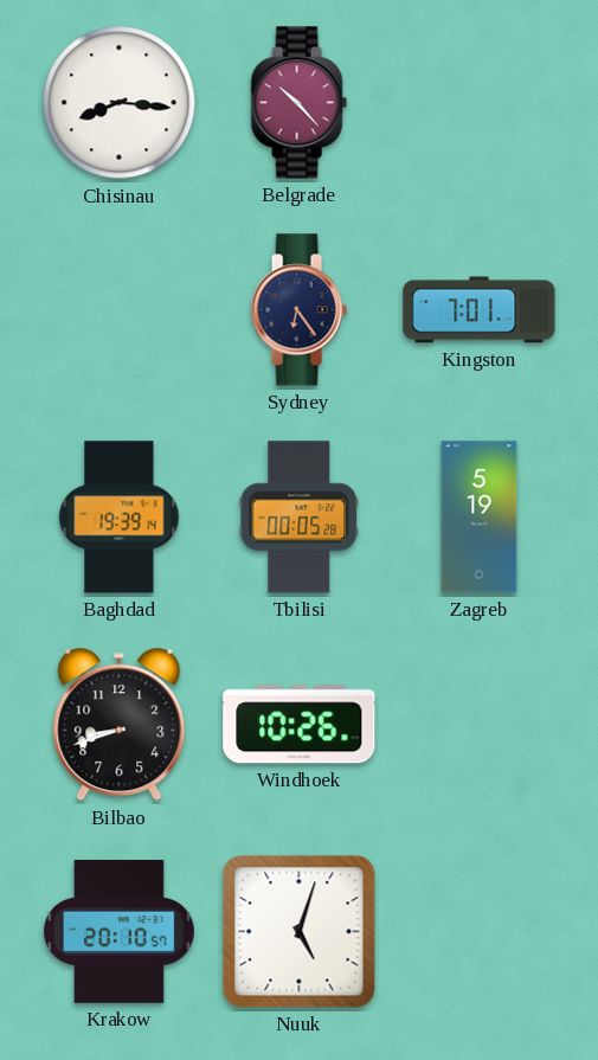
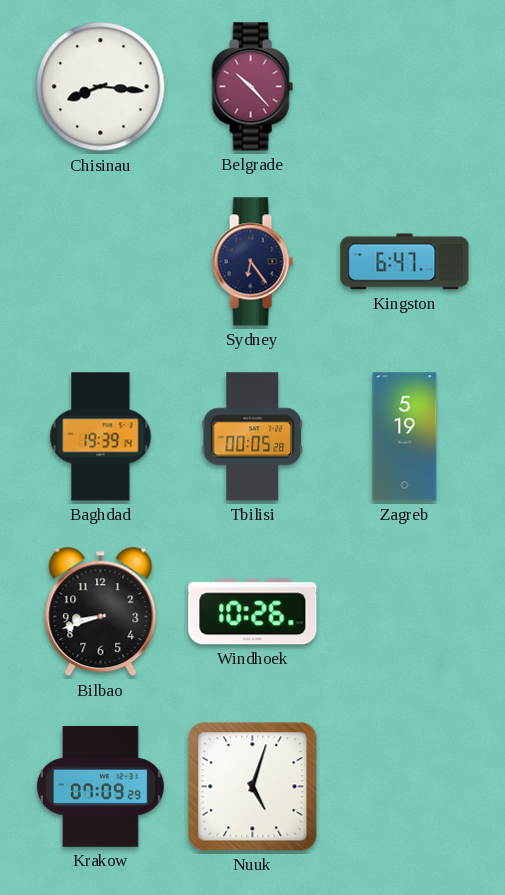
Kingston: 7:01 -> 6:47 (405, 262)
Krakow: 20:10 -> 07:09 (100, 787)
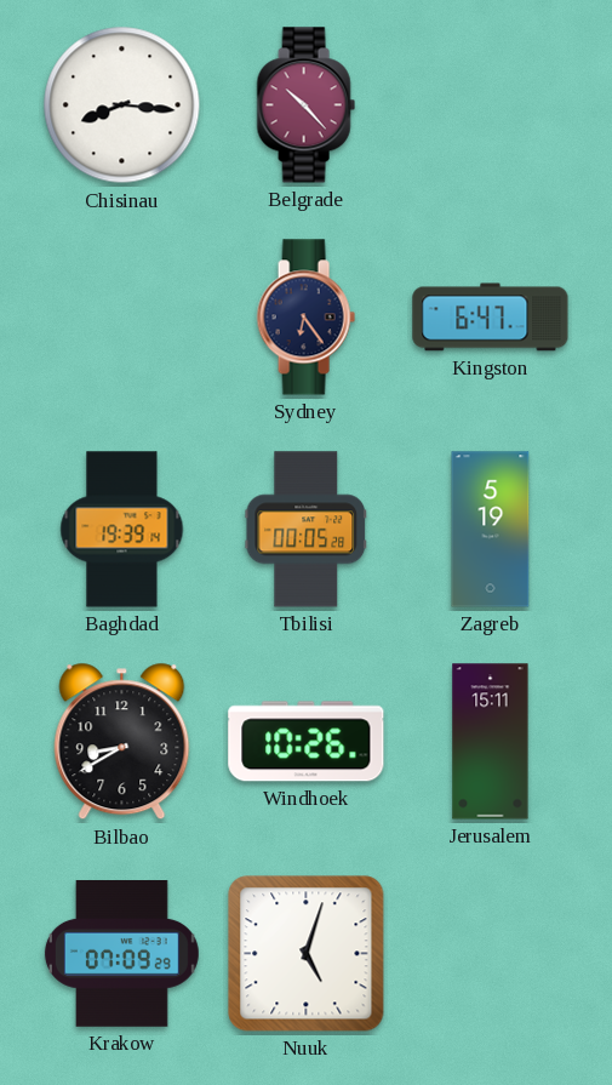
Bilbao: 8:42 -> 8:40 (122, 742)
Jerusalem: none -> 15:11 (491, 742)
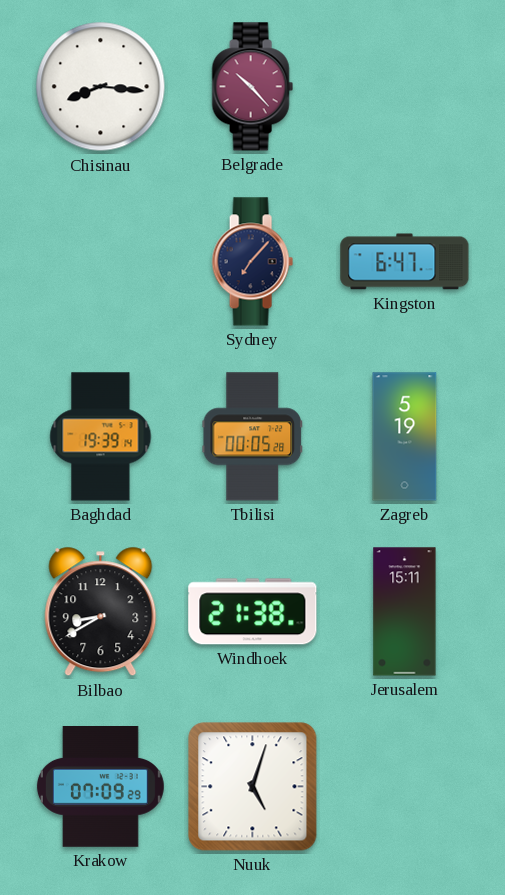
Sydney: 6:24 -> 7:07 (252, 262)
Windhoek: 10:26 -> 21:38 (253, 612)
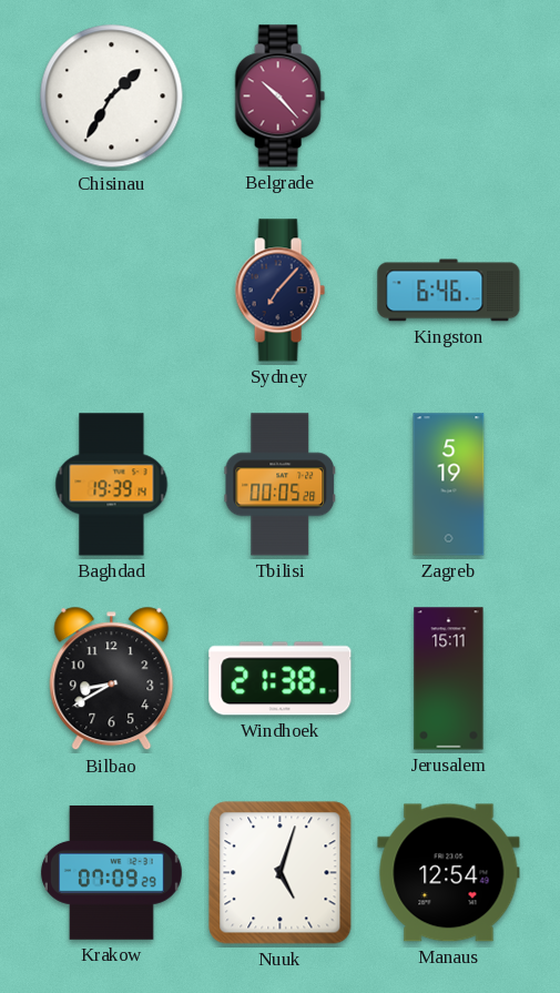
Chisinau: 8:16 -> 1:35 (112, 97)
Kingston: 6:47 -> 6:46 (449, 291)
Manaus: none -> 12:54 (449, 873)
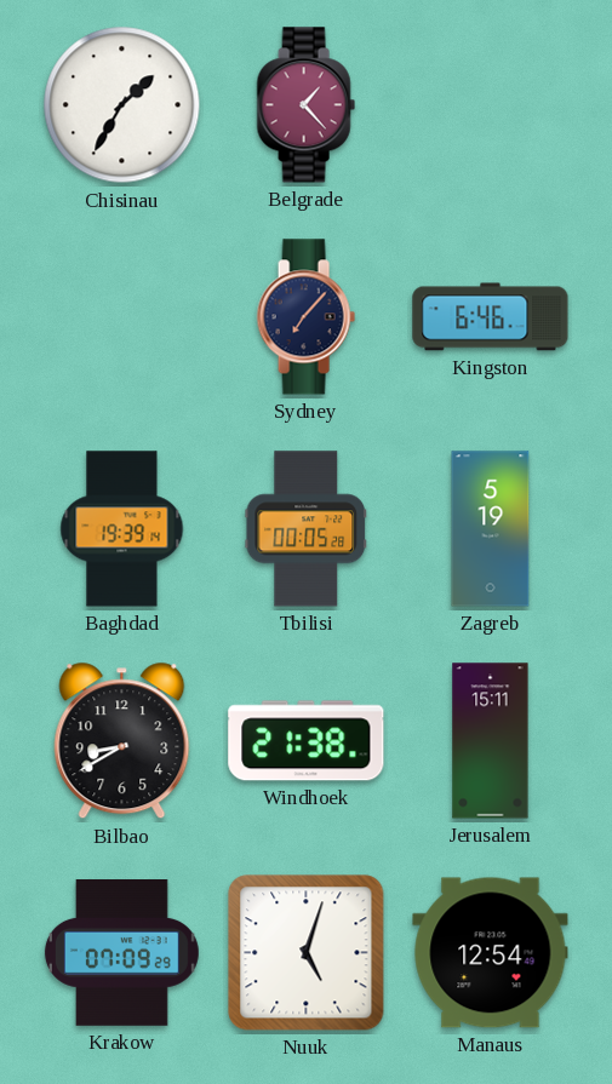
Belgrade: 10:23 -> 1:23 (305, 105)
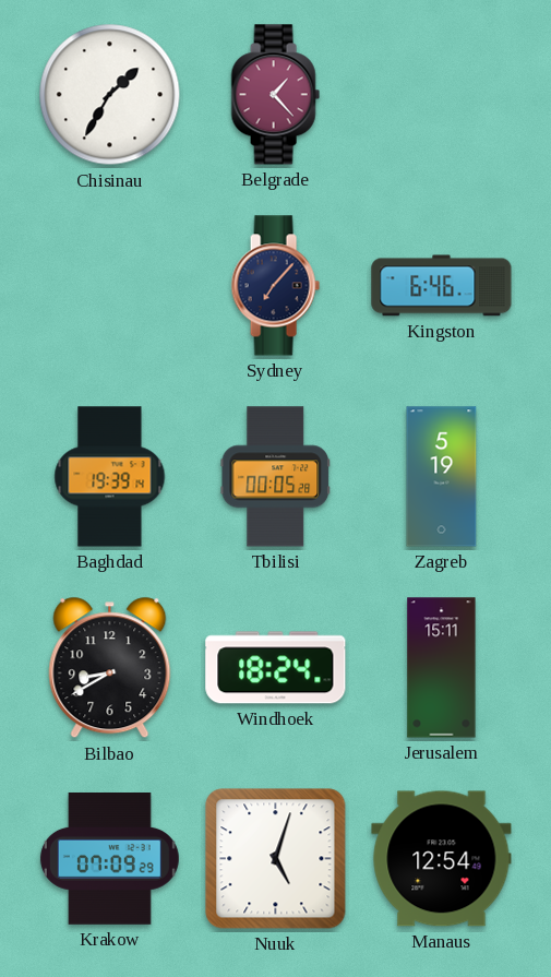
Windhoek: 21:38 -> 18:24 (276, 668)
